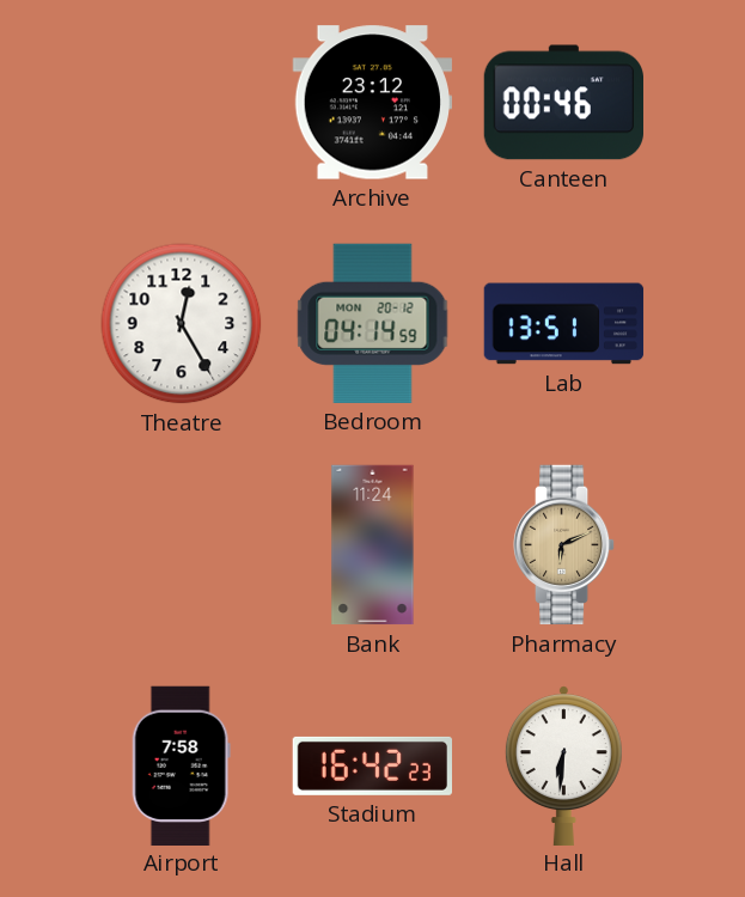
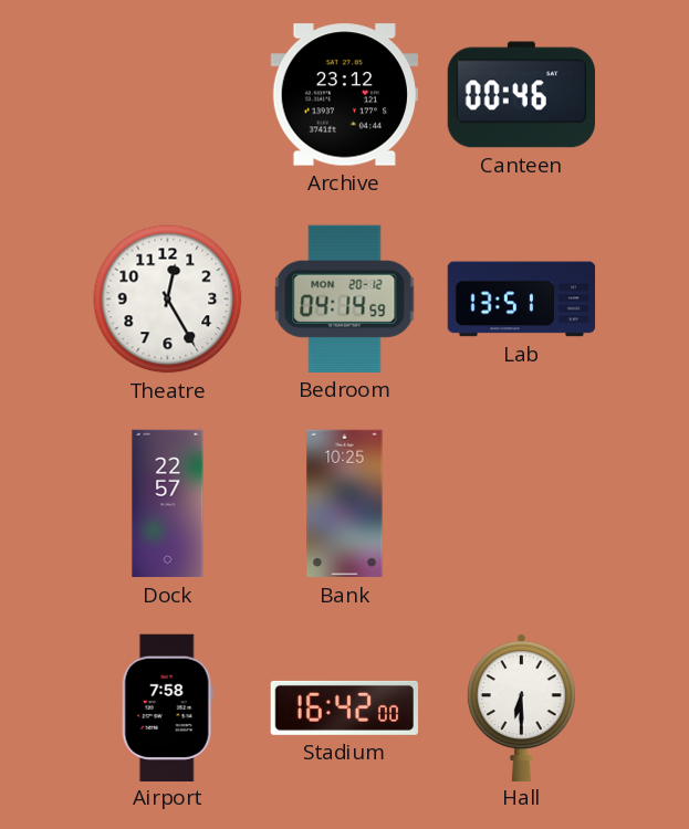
Dock: none -> 22:57 (168, 504)
Bank: 11:24 -> 10:25 (345, 504)
Pharmacy: 6:11 -> none (564, 545)
Stadium: 16:42:23 -> 16:42:00 (345, 707)
Hall: 6:31 -> 6:30 (521, 707)
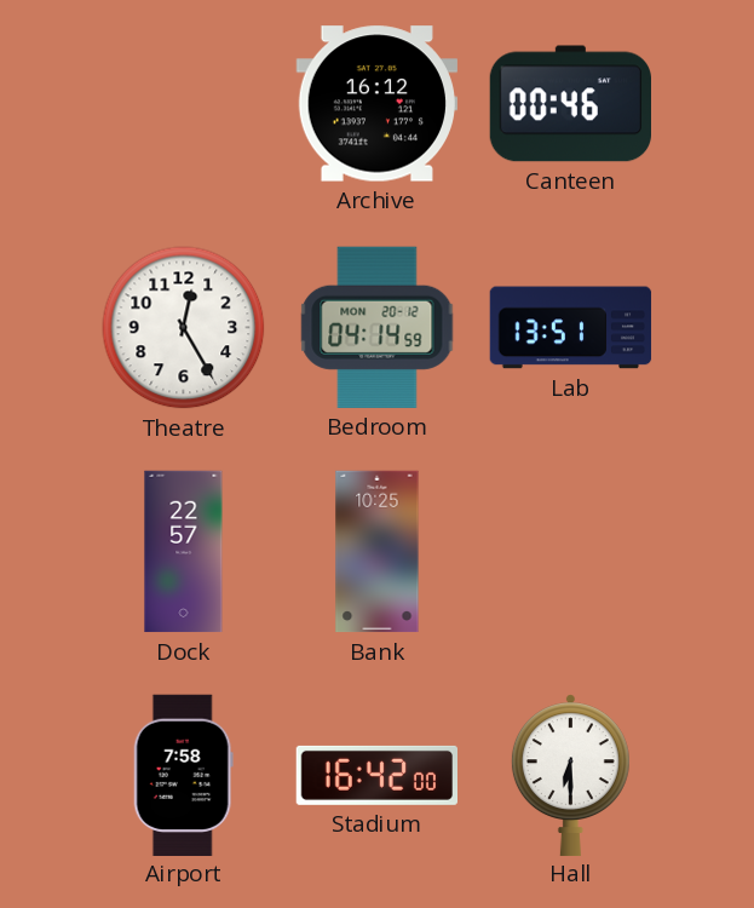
Archive: 23:12 -> 16:12 (376, 104)
